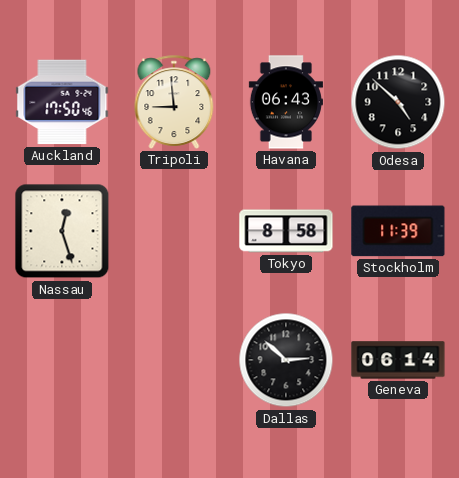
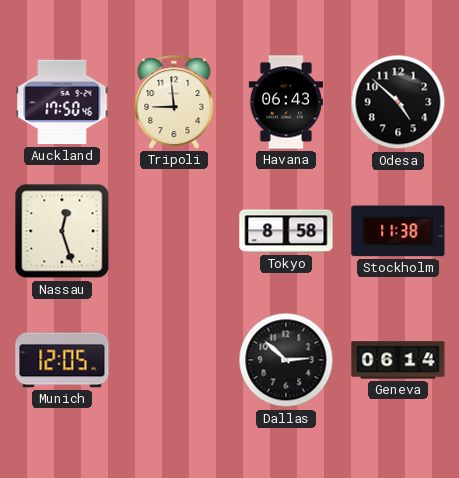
Stockholm: 11:39 -> 11:38 (398, 231)
Munich: none -> 12:05 (62, 360)
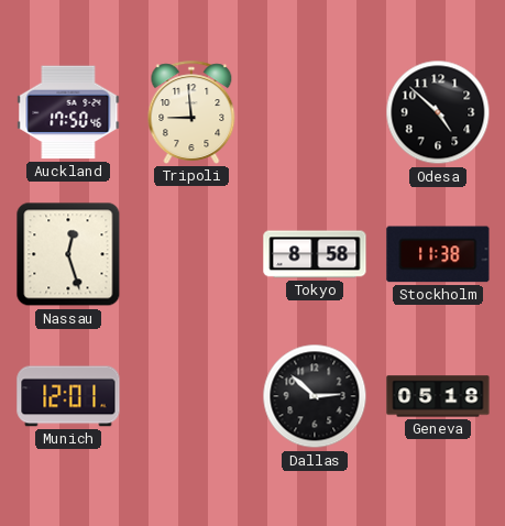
Havana: 06:43 -> none (286, 102)
Munich: 12:05 -> 12:01 (68, 396)
Geneva: 06:14 -> 05:18 (438, 396)
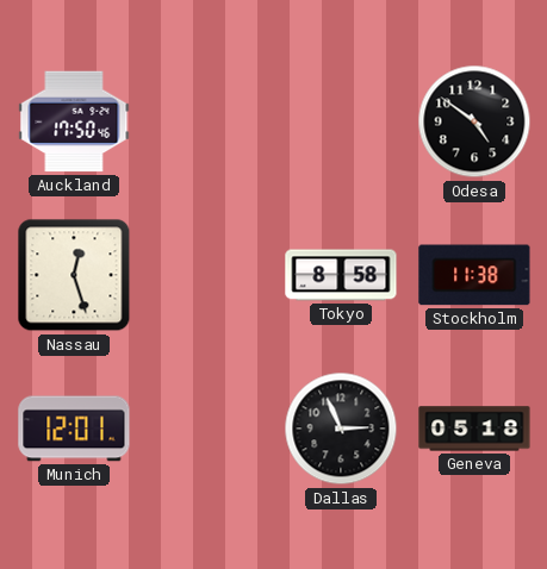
Tripoli: 8:59 -> none (191, 112)
Odesa: 4:52 -> 4:51 (474, 121)
Dallas: 2:52 -> 2:56 (341, 429)
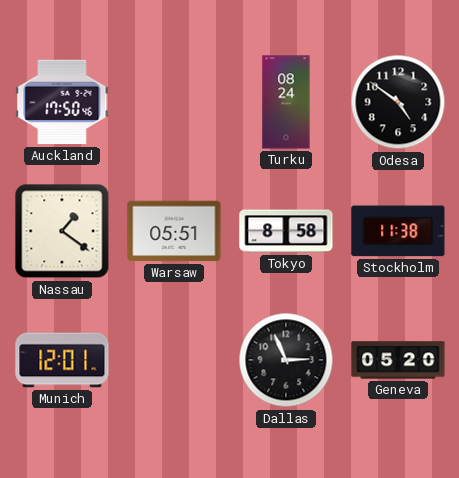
Turku: none -> 08:24 (286, 102)
Nassau: 12:27 -> 1:21 (62, 231)
Warsaw: none -> 05:51 (174, 231)
Geneva: 05:18 -> 05:20 (398, 360)
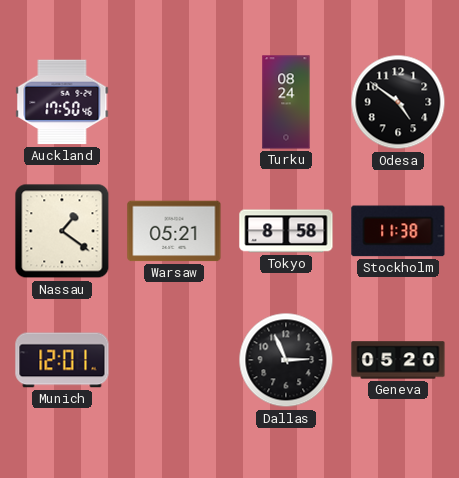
Warsaw: 05:51 -> 05:21 (174, 231)
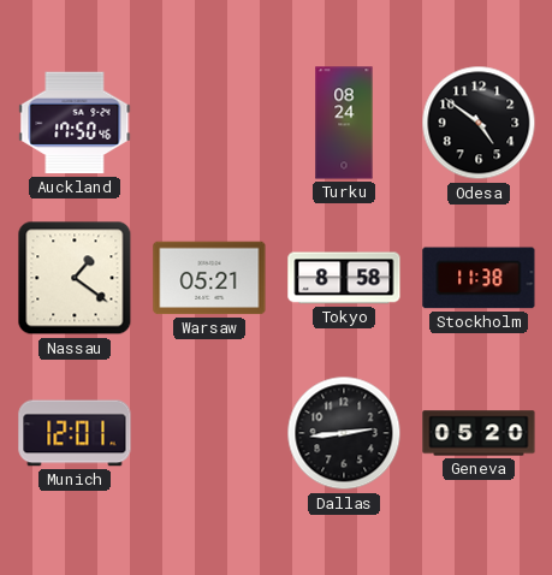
Dallas: 2:56 -> 2:44 (344, 433)
